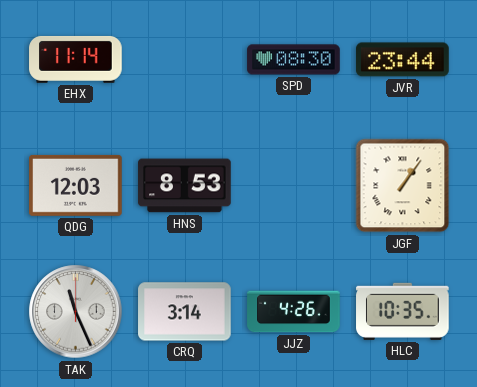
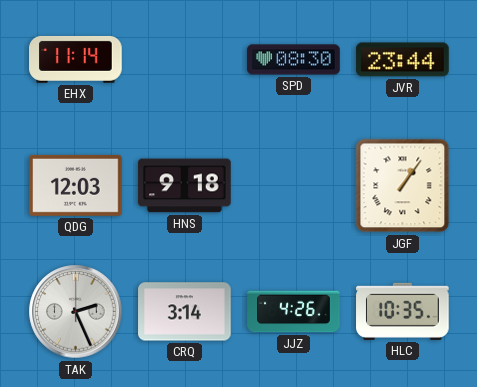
HNS: 8:53 -> 9:18 (185, 186)
TAK: 11:26 -> 2:26 (76, 312)
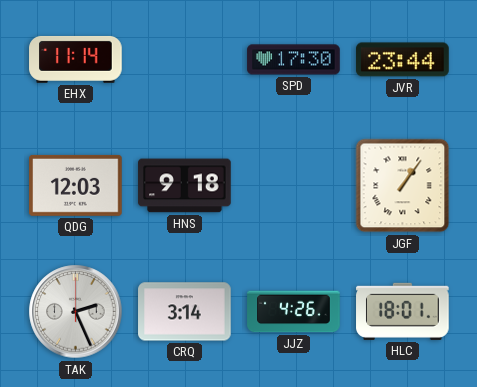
SPD: 08:30 -> 17:30 (294, 60)
HLC: 10:35 -> 18:01 (403, 311)
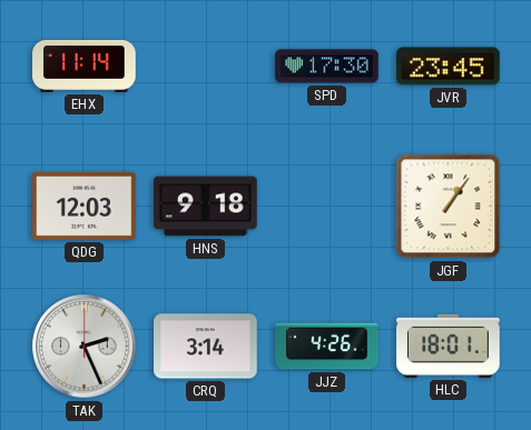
JVR: 23:44 -> 23:45 (449, 67)
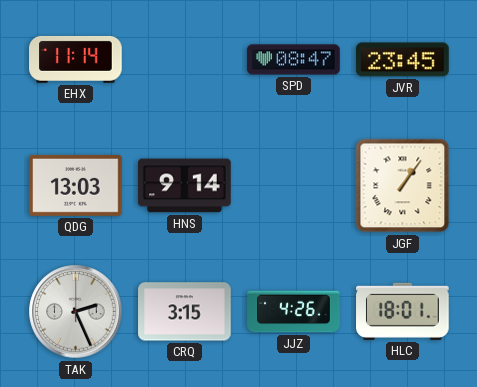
SPD: 17:30 -> 08:47 (294, 60)
QDG: 12:03 -> 13:03 (76, 185)
HNS: 9:18 -> 9:14 (185, 186)
CRQ: 3:14 -> 3:15 (185, 312)
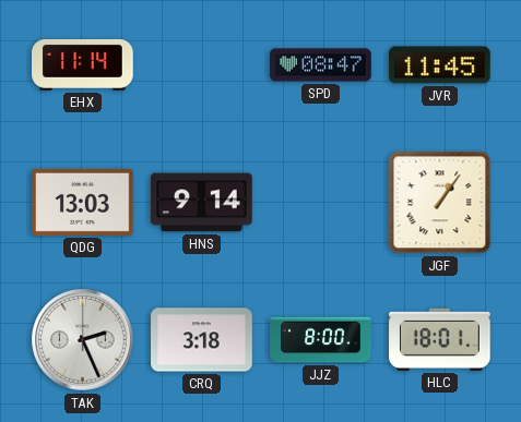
JVR: 23:45 -> 11:45 (440, 65)
CRQ: 3:15 -> 3:18 (202, 340)
JJZ: 4:26 -> 8:00 (321, 340)
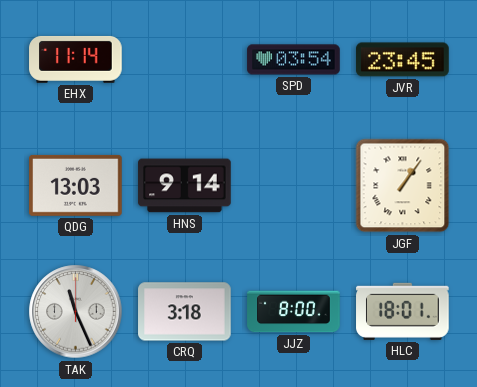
SPD: 08:47 -> 03:54 (294, 60)
JVR: 11:45 -> 23:45 (403, 60)
TAK: 2:26 -> 11:26 (76, 312)
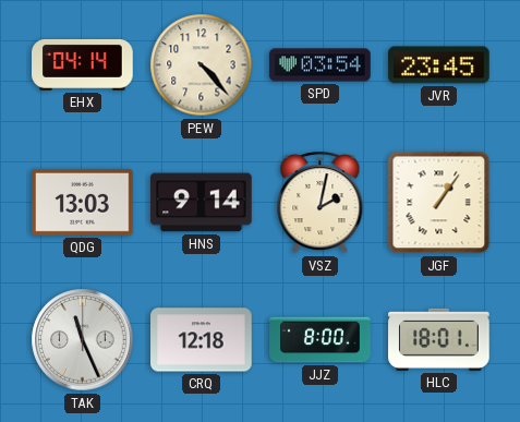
EHX: 11:14 -> 04:14 (83, 64)
PEW: none -> 4:23 (202, 65)
VSZ: none -> 2:02 (321, 203)
CRQ: 3:18 -> 12:18 (202, 340)
